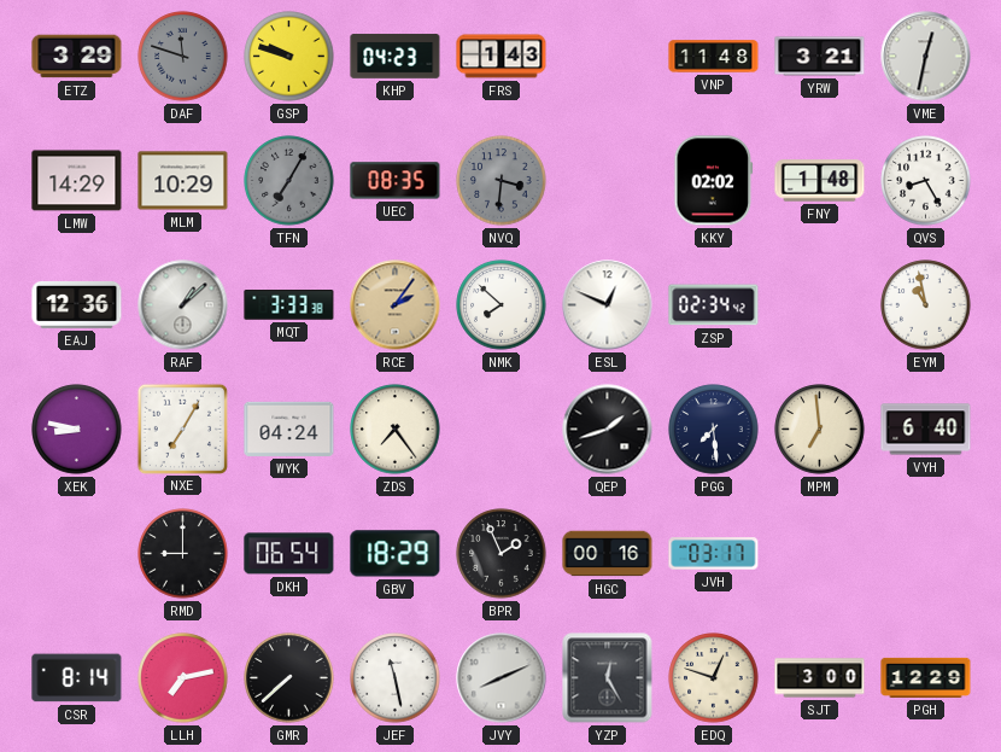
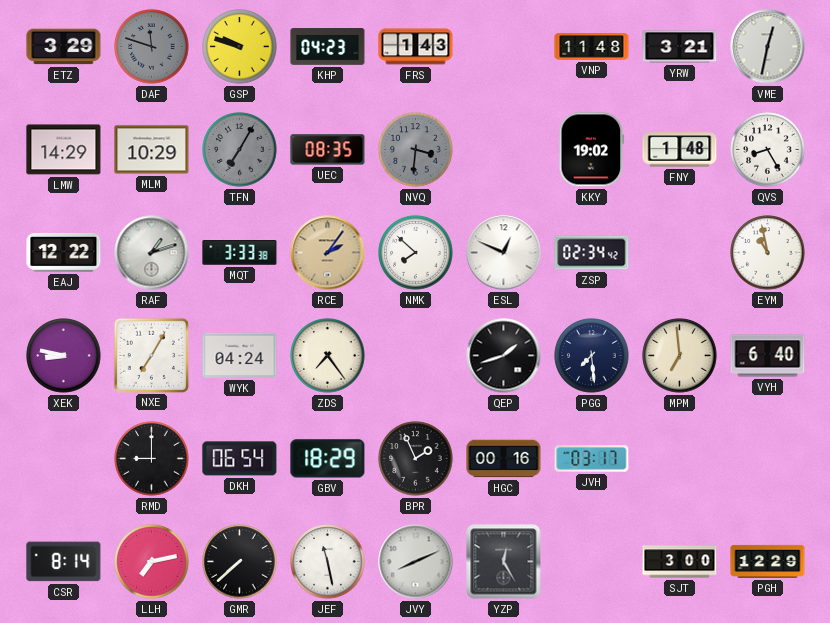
KKY: 02:02 -> 19:02 (592, 150)
EAJ: 12:36 -> 12:22 (64, 252)
RAF: 1:08 -> 1:12 (152, 253)
EDQ: 12:48 -> none (714, 678)
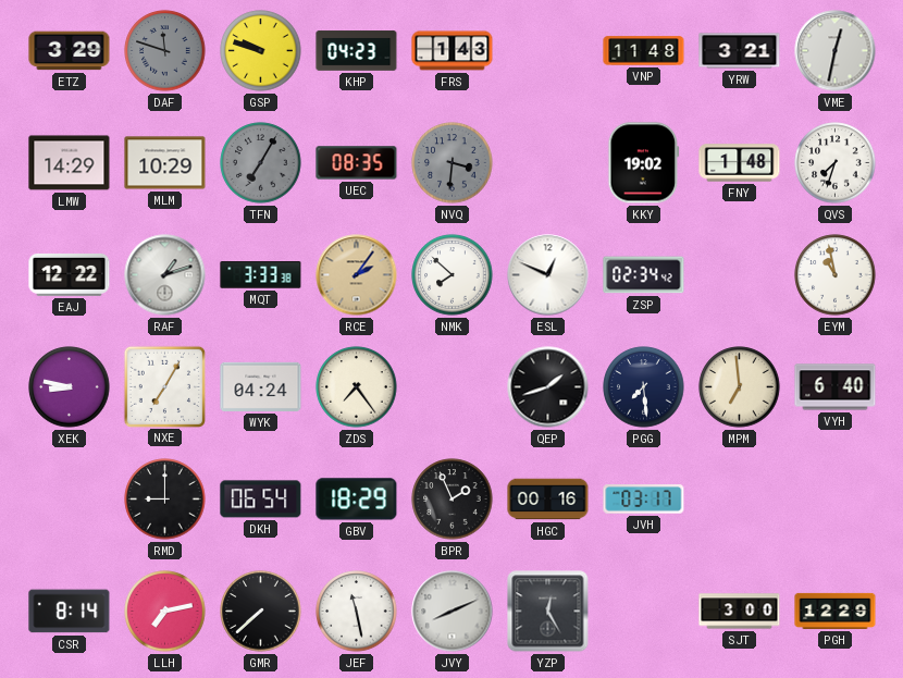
QVS: 8:25 -> 7:33 (836, 163)
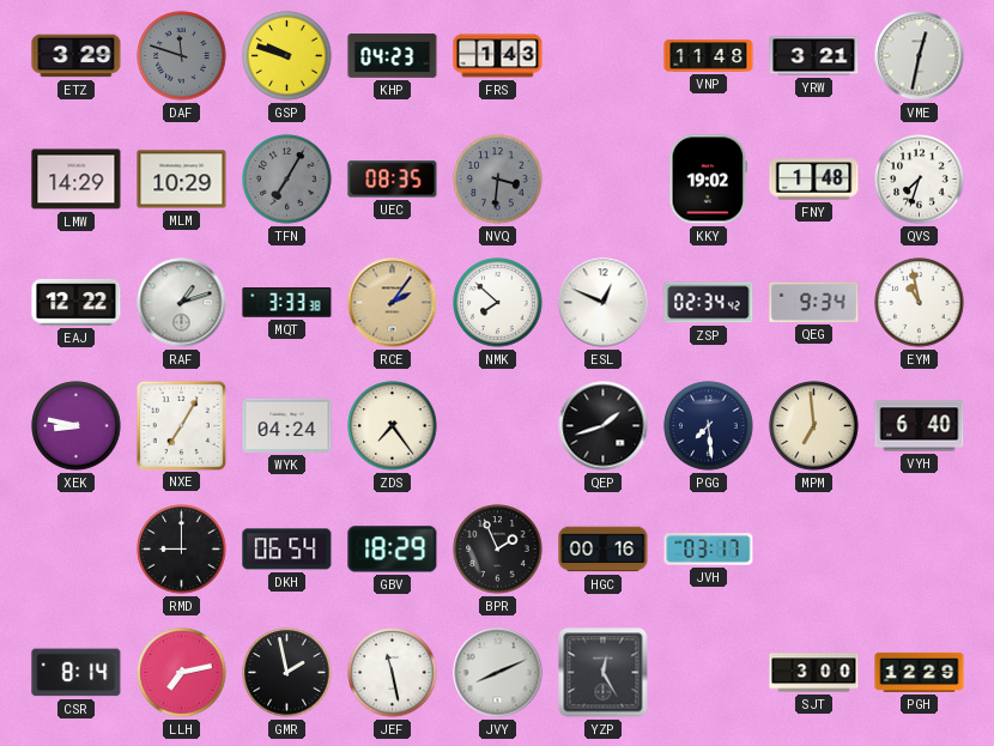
QEG: none -> 9:34 (814, 302)
GMR: 7:38 -> 1:58 (287, 673)
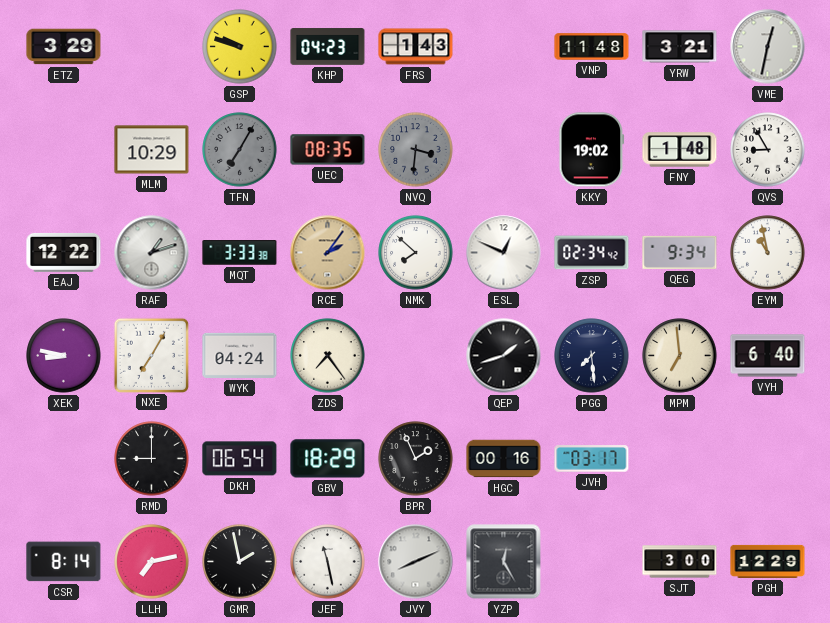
DAF: 11:48 -> none (182, 56)
LMW: 14:29 -> none (77, 180)
QVS: 7:33 -> 8:55 (768, 150)
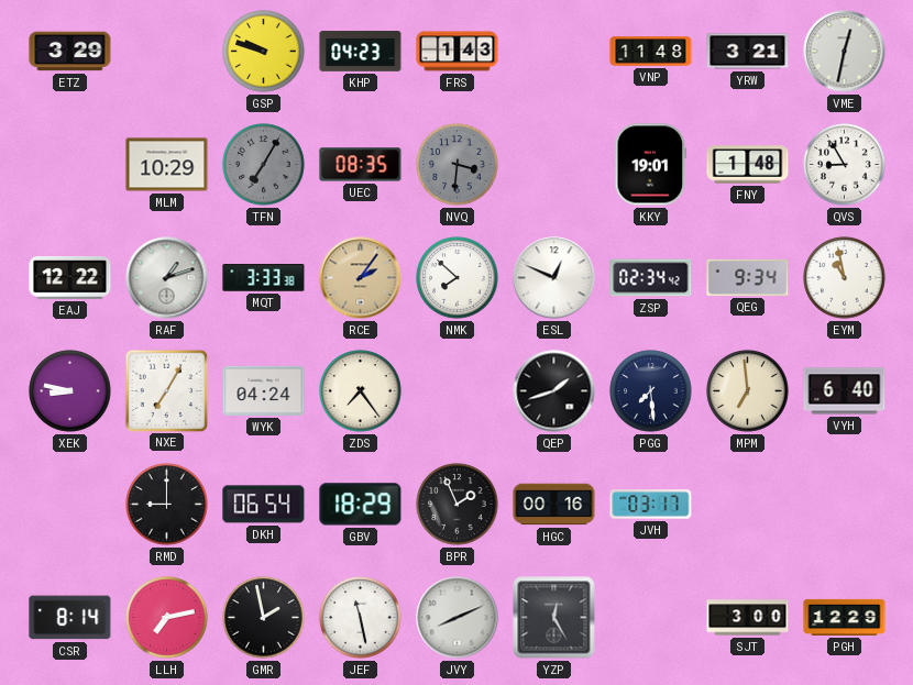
KKY: 19:02 -> 19:01 (651, 165)
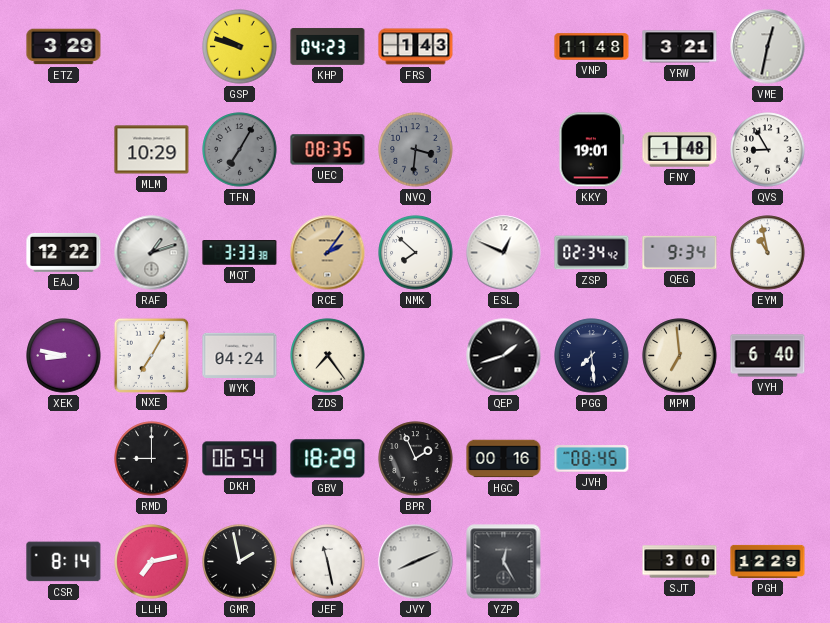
JVH: 03:17 -> 08:45 (592, 459)
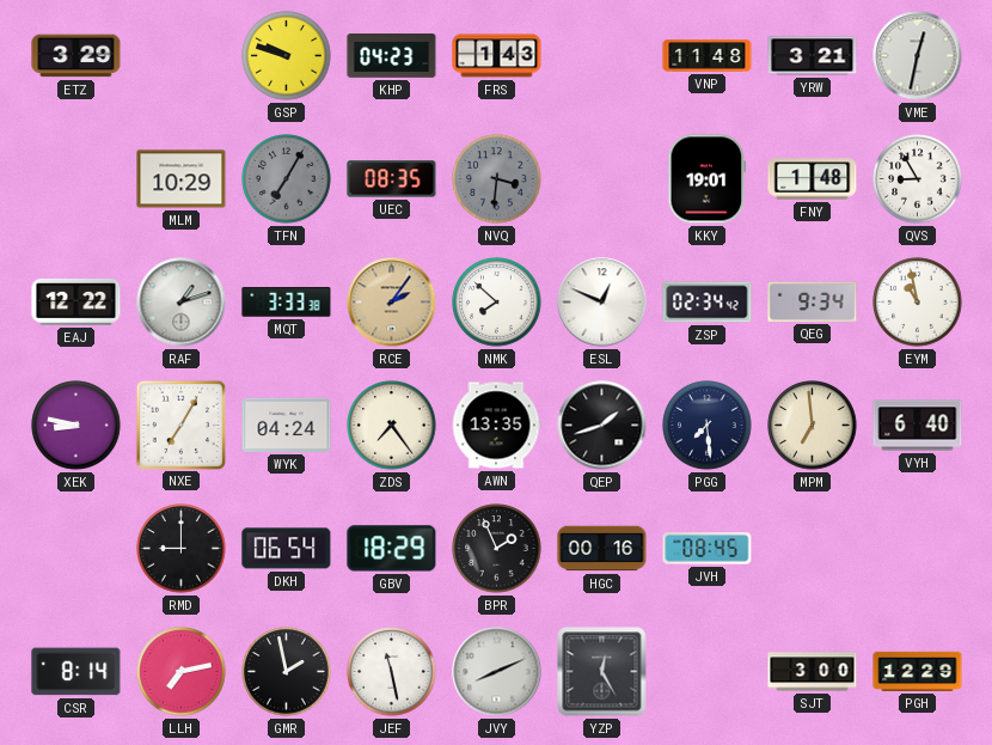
AWN: none -> 13:35 (496, 426)
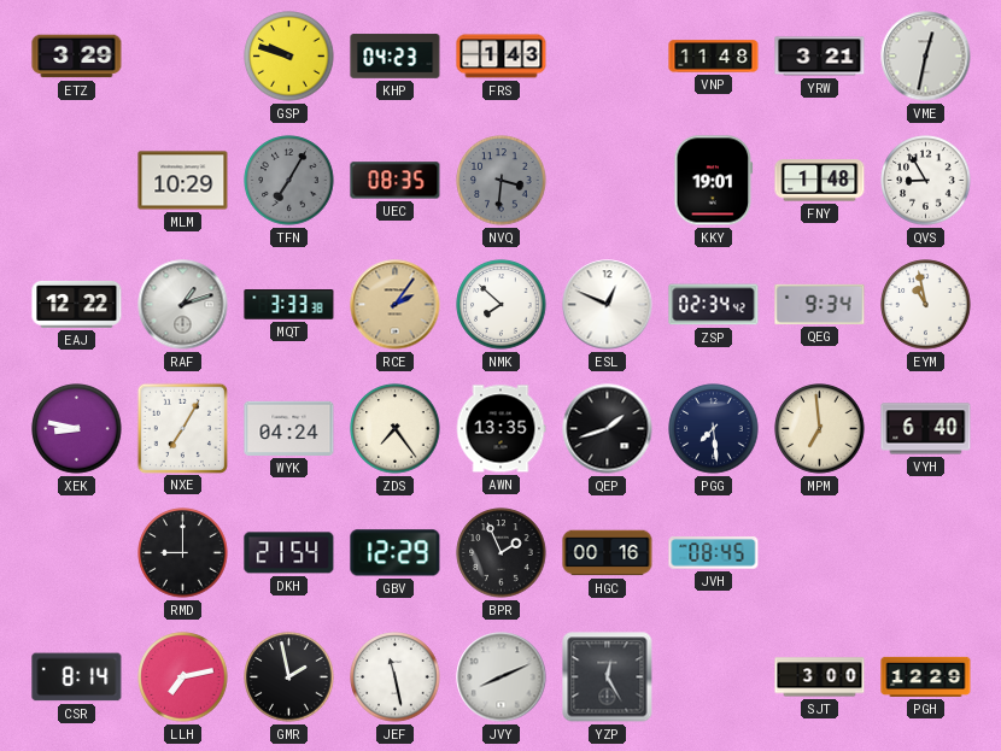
DKH: 06:54 -> 21:54 (289, 553)
GBV: 18:29 -> 12:29 (396, 553)
